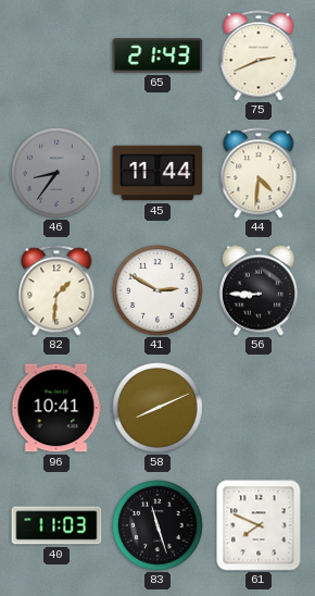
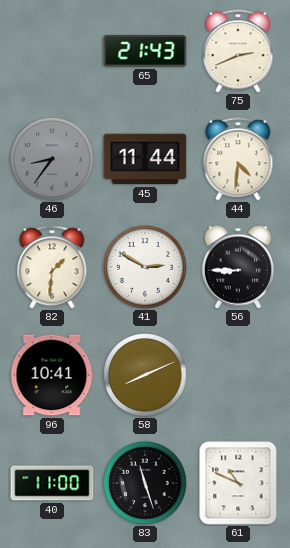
40: 11:03 -> 11:00 (52, 483)
61: 7:49 -> 10:49 (238, 483)
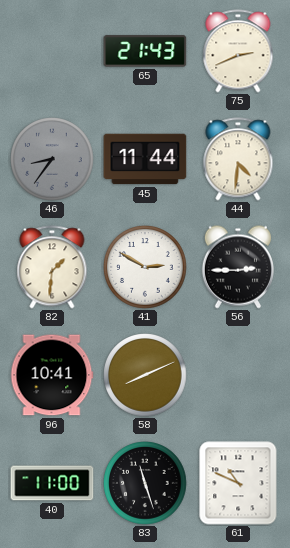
56: 8:45 -> 2:45 (238, 267)
